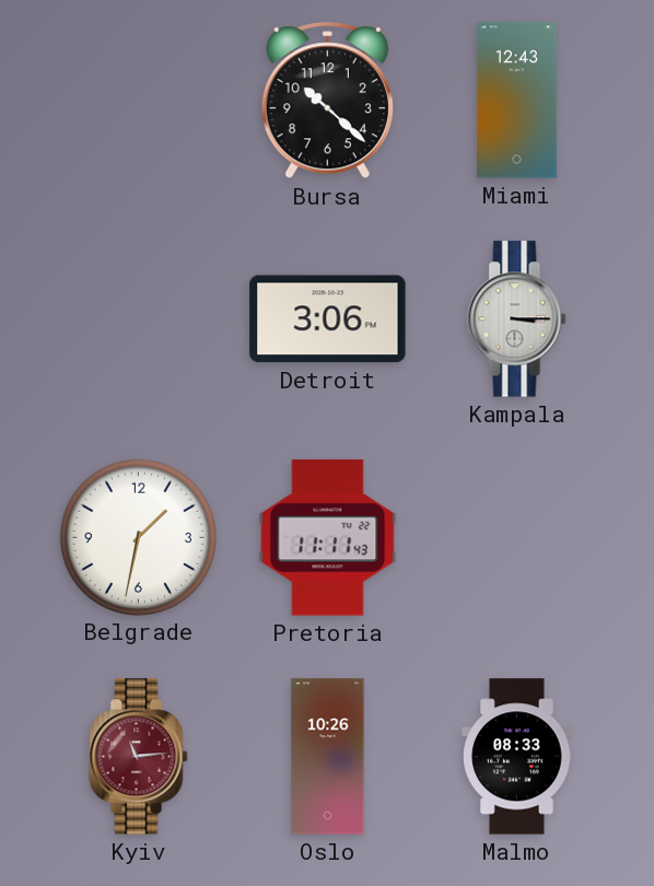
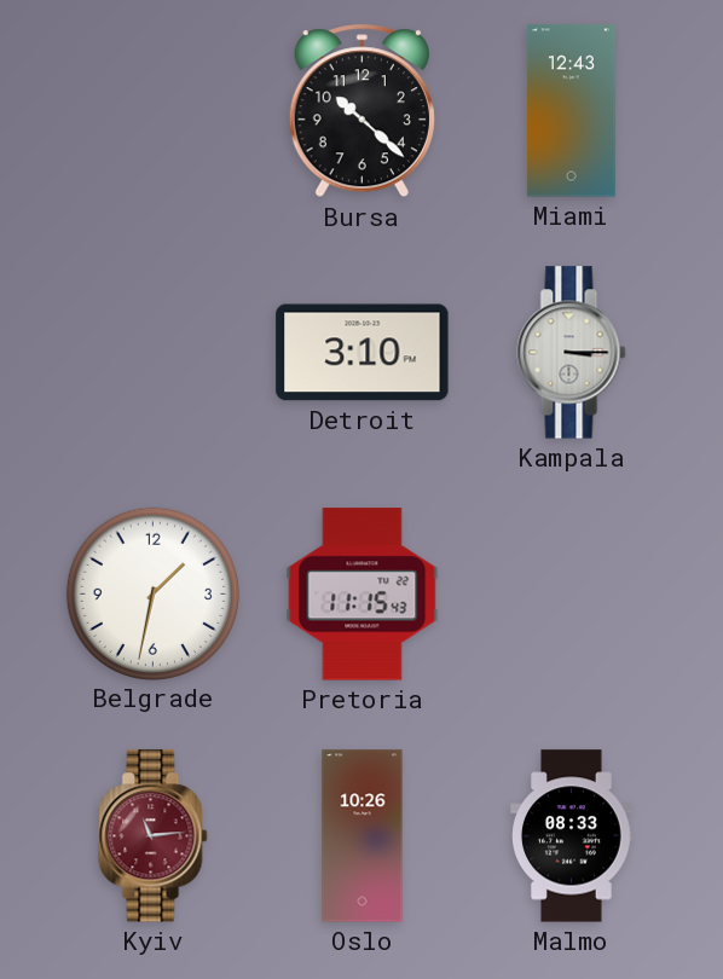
Detroit: 3:06 -> 3:10 (363, 353)
Pretoria: 11:11 -> 11:15 (363, 595)
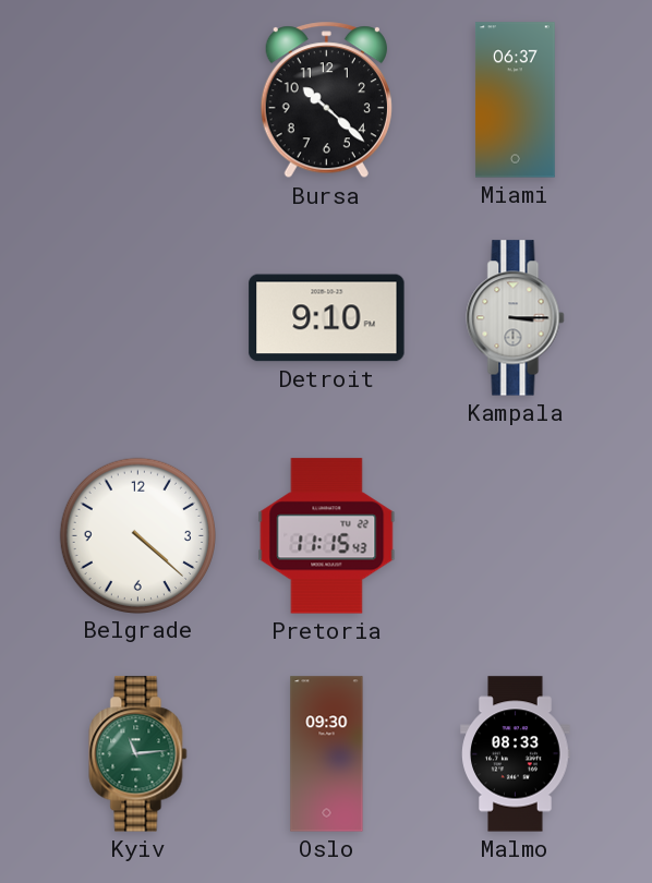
Miami: 12:43 -> 06:37 (516, 100)
Detroit: 3:10 -> 9:10 (327, 318)
Belgrade: 1:32 -> 4:22 (137, 535)
Kyiv dial: burgundy -> green (138, 754)
Oslo: 10:26 -> 09:30 (327, 754)
